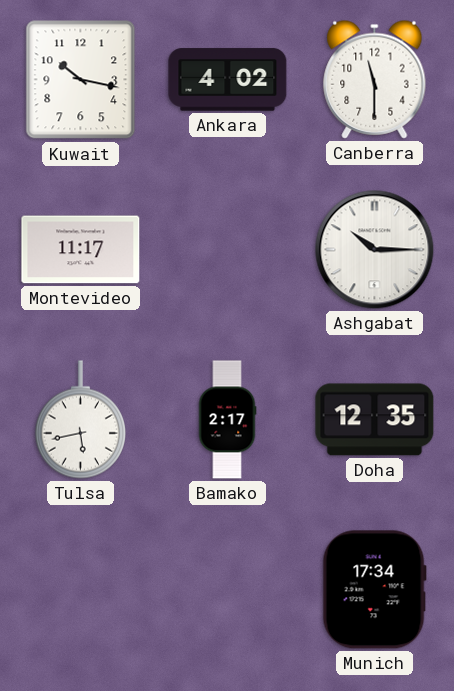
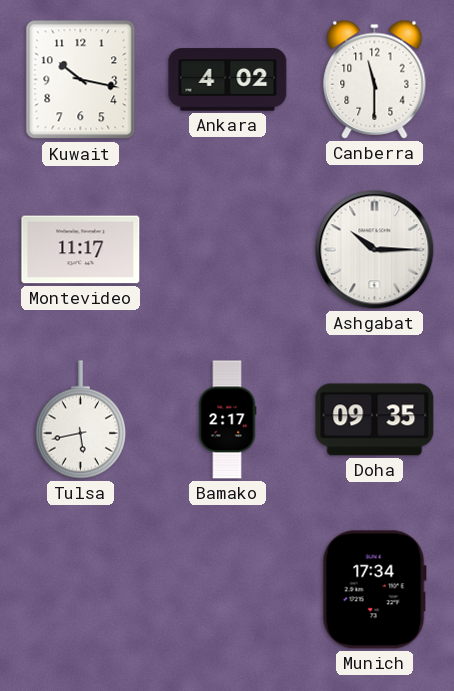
Doha: 12:35 -> 09:35 (375, 420)
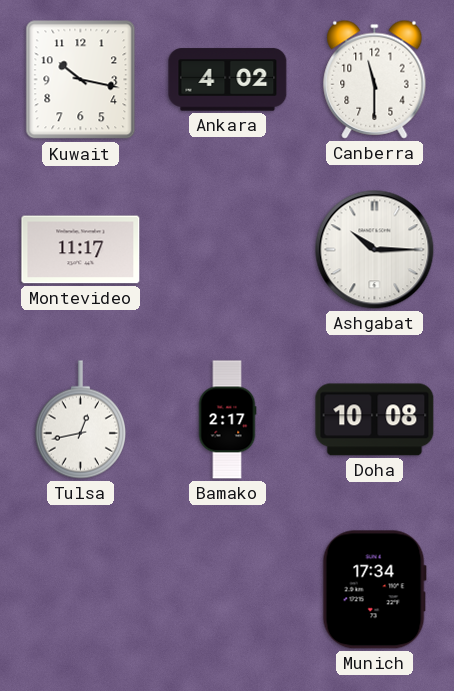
Tulsa: 5:43 -> 12:43 (80, 420)
Doha: 09:35 -> 10:08 (375, 420)
